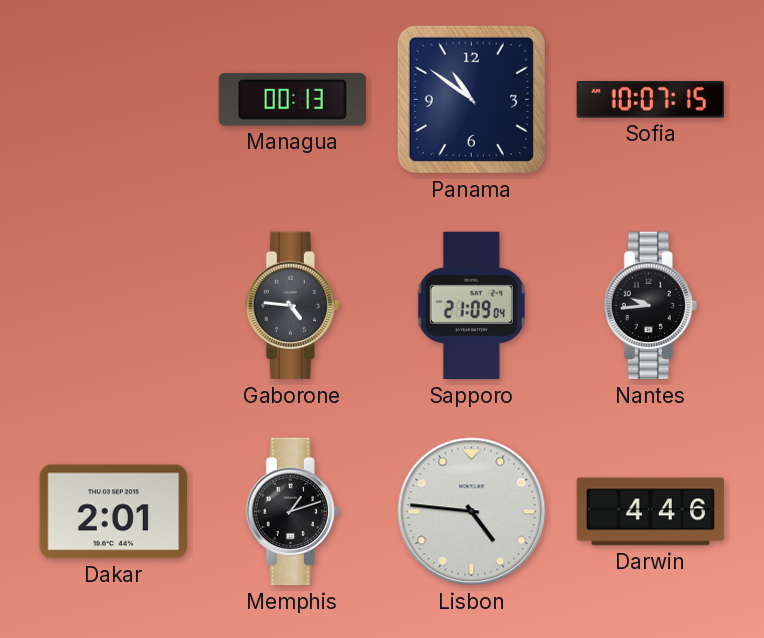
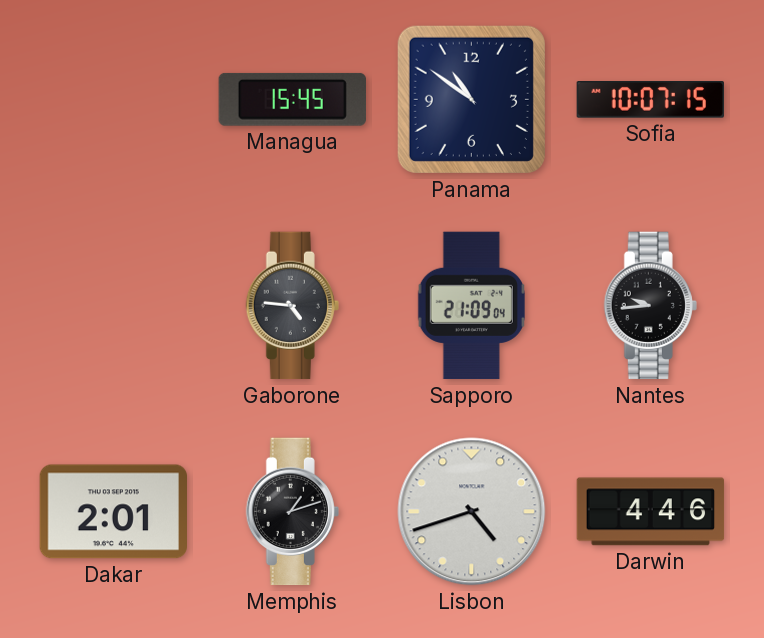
Managua: 00:13 -> 15:45 (292, 99)
Lisbon: 4:46 -> 4:42 (472, 512)
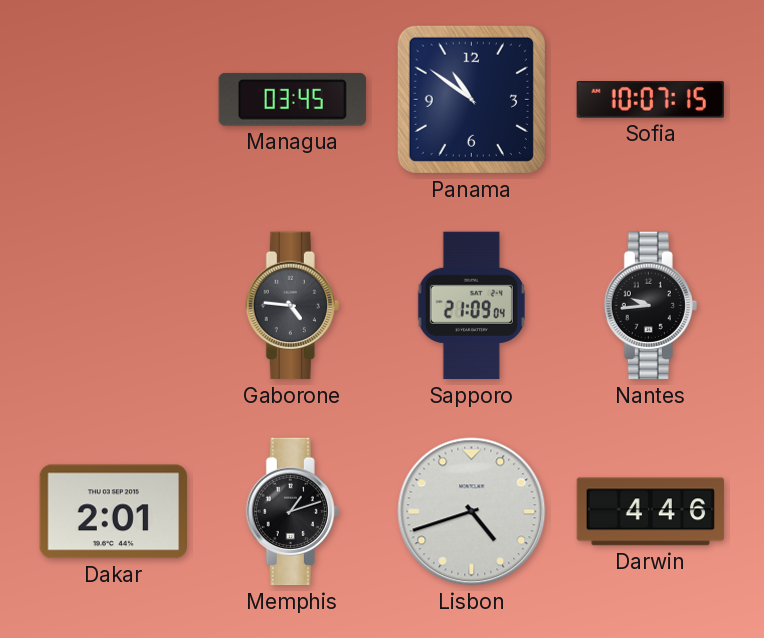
Managua: 15:45 -> 03:45 (292, 99)
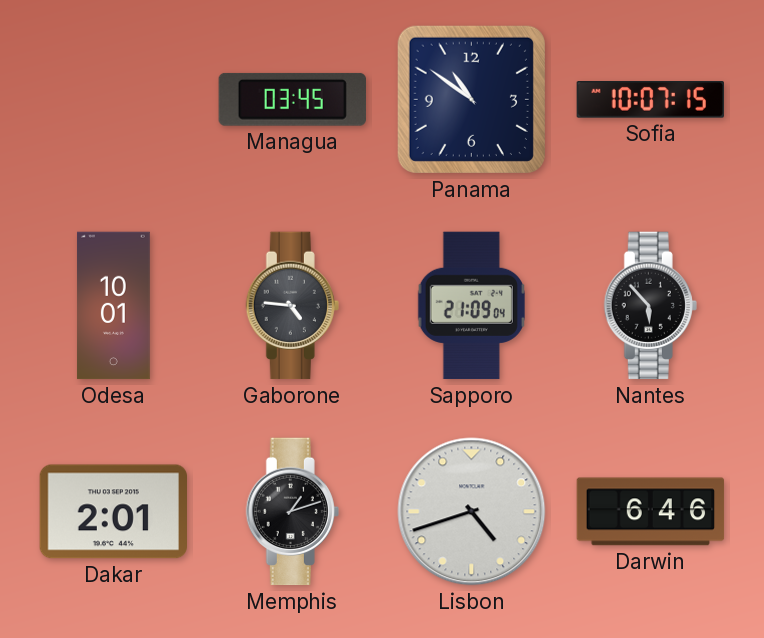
Odesa: none -> 10:01 (113, 306)
Nantes: 9:44 -> 5:53 (650, 306)
Darwin: 4:46 -> 6:46 (651, 512)
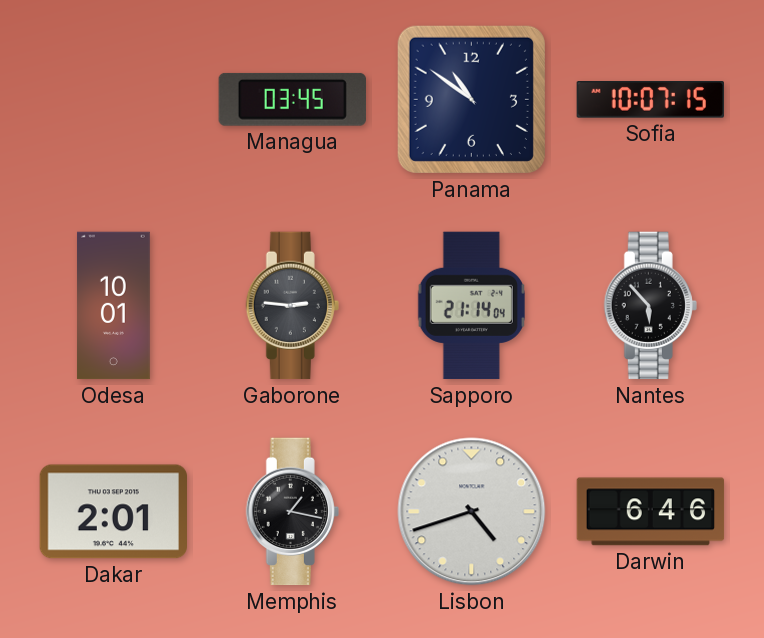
Gaborone: 4:46 -> 2:46 (292, 306)
Sapporo: 21:09 -> 21:14 (471, 306)
Memphis: 1:12 -> 1:17 (292, 512)
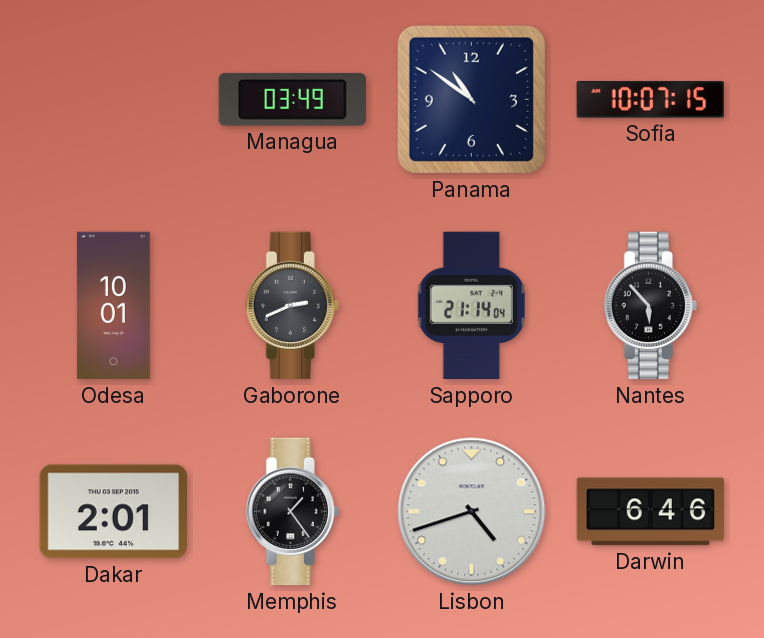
Managua: 03:45 -> 03:49 (292, 99)
Gaborone: 2:46 -> 2:41 (292, 306)
Memphis: 1:17 -> 1:24 (292, 512)
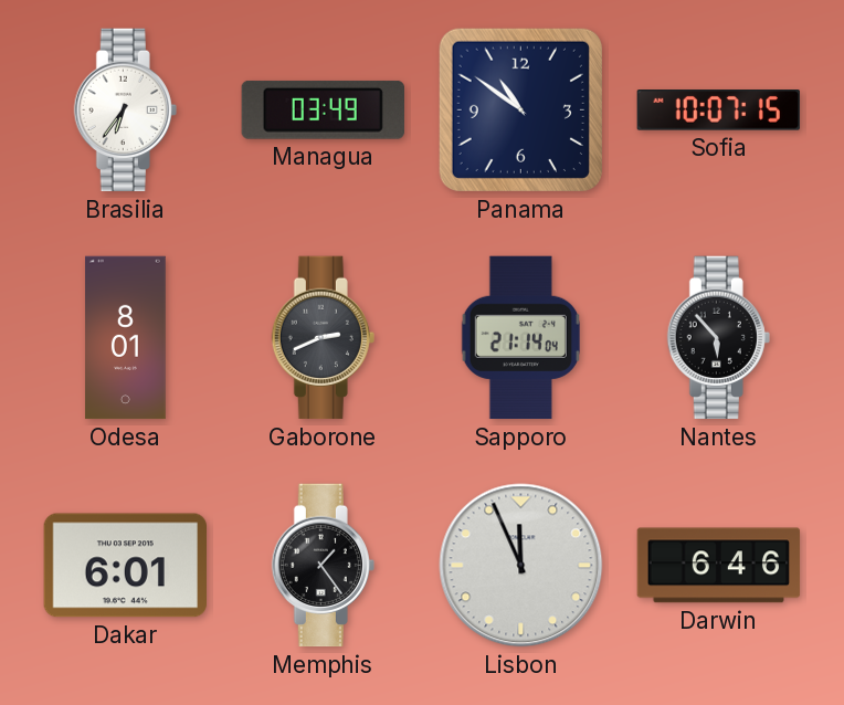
Brasilia: none -> 6:36 (125, 111)
Odesa: 10:01 -> 8:01 (125, 338)
Dakar: 2:01 -> 6:01 (125, 566)
Lisbon: 4:42 -> 11:56 (521, 566)
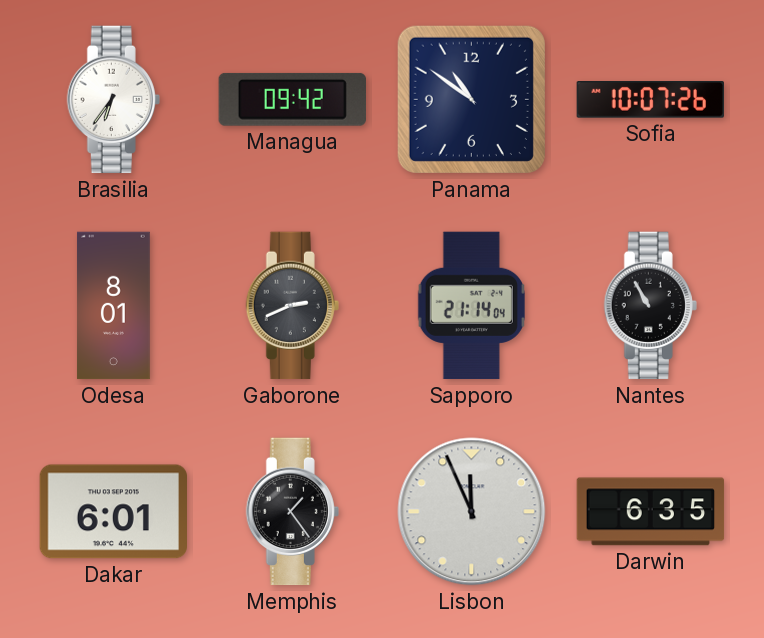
Managua: 03:49 -> 09:42 (292, 99)
Sofia: 10:07:15 -> 10:07:26 (650, 100)
Nantes: 5:53 -> 10:55 (650, 306)
Darwin: 6:46 -> 6:35 (651, 512)
